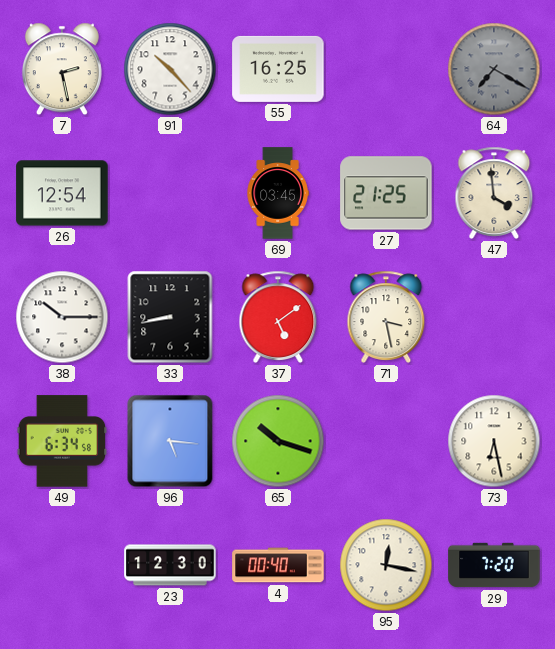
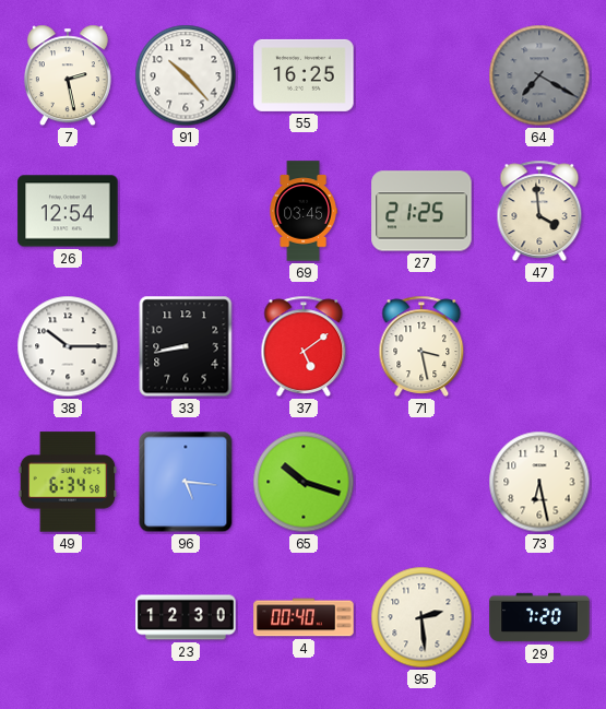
95: 12:17 -> 2:29 (421, 617)
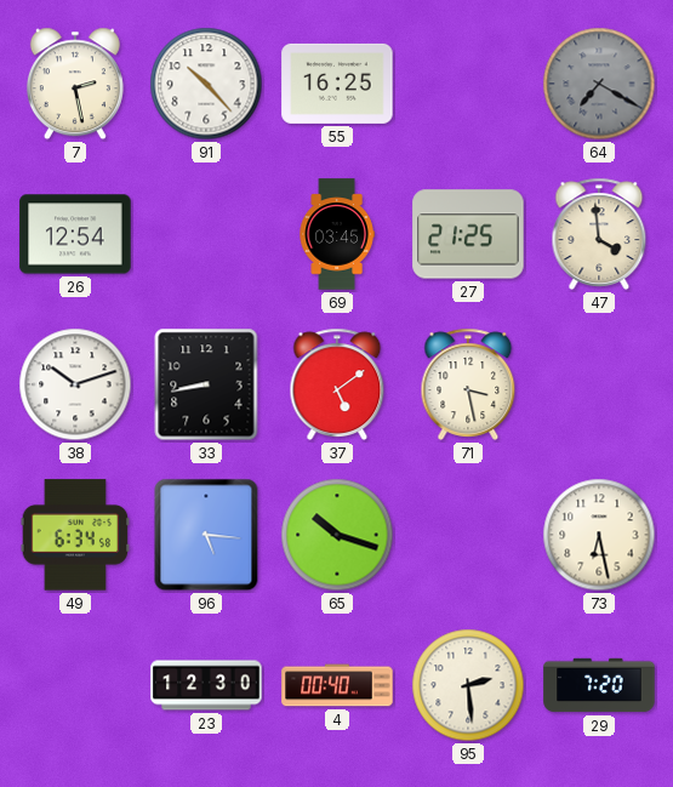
38: 10:15 -> 10:12 (75, 384)
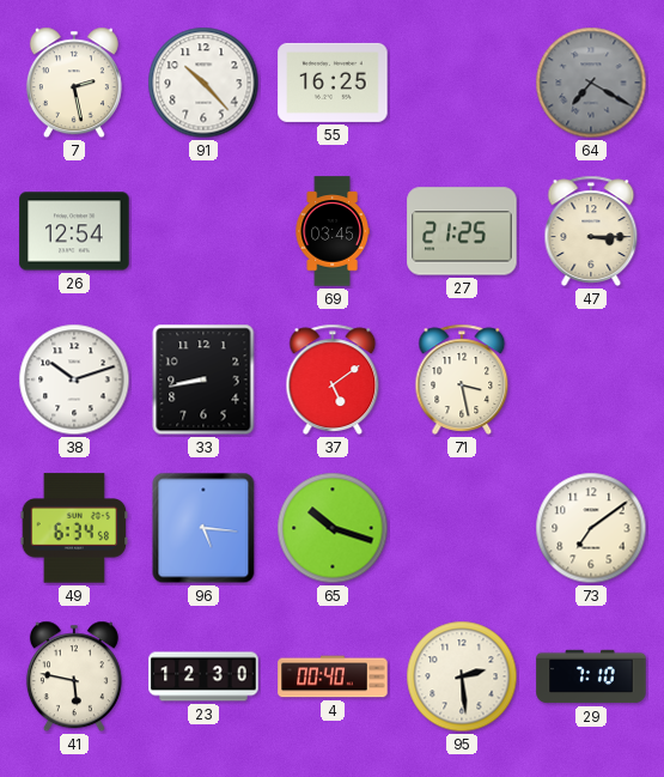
47: 3:59 -> 3:15 (591, 231)
73: 6:28 -> 7:09 (591, 528)
41: none -> 5:47 (74, 676)
29: 7:20 -> 7:10 (591, 676)
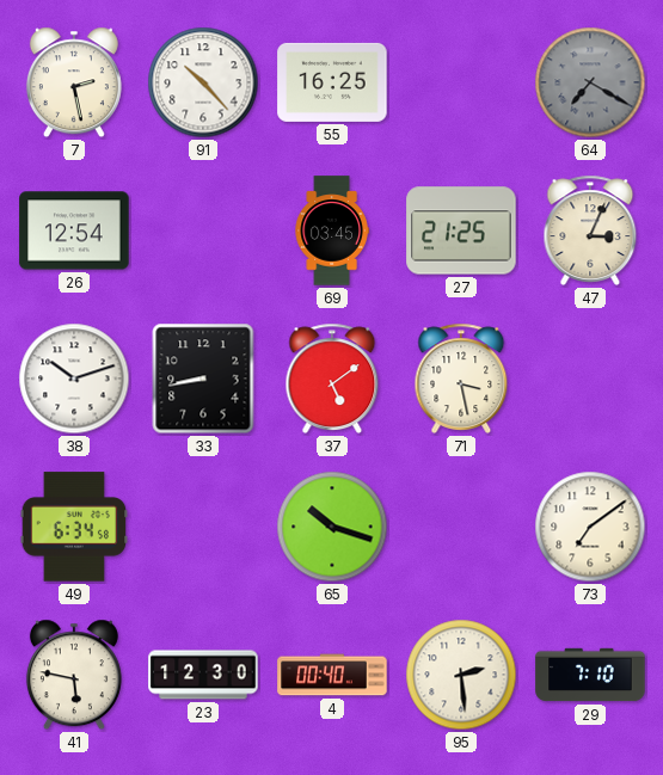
47: 3:15 -> 3:04 (590, 230)
96: 5:16 -> none (203, 528)
